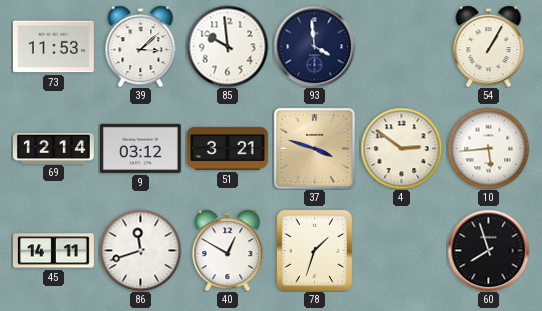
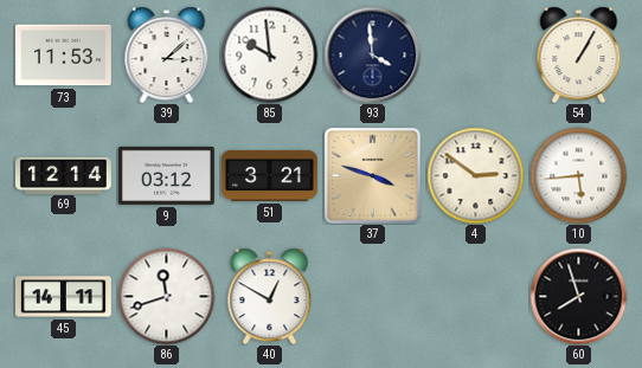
78: 1:33 -> none (314, 250)
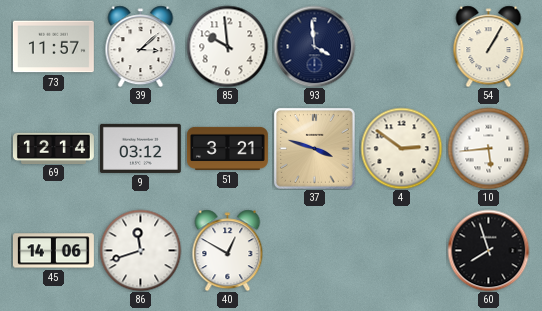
73: 11:53 -> 11:57 (53, 47)
45: 14:11 -> 14:06 (53, 251)
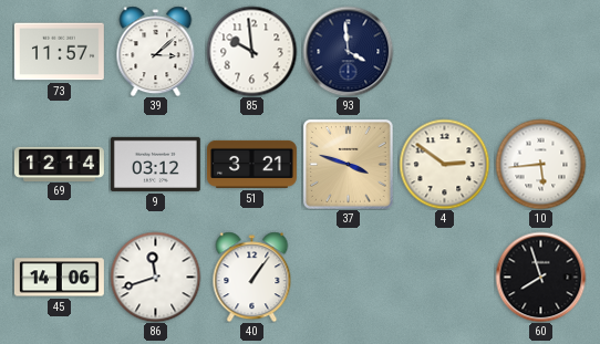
54: 1:05 -> none (489, 46)
40: 12:50 -> 1:06 (252, 277)
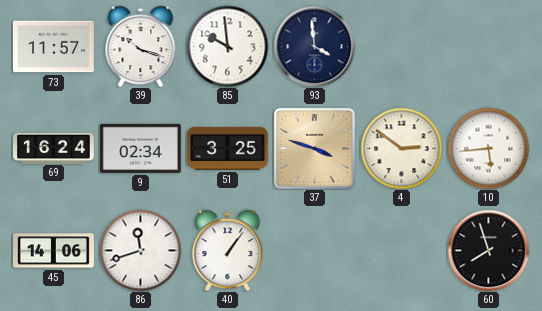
39: 3:08 -> 10:18 (141, 46)
69: 12:14 -> 16:24 (53, 148)
9: 03:12 -> 02:34 (140, 148)
51: 3:21 -> 3:25 (227, 148)
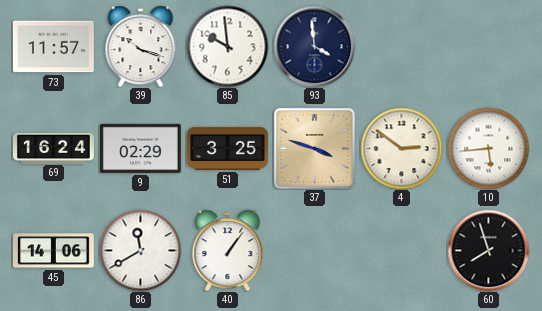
9: 02:34 -> 02:29 (140, 148)
86: 11:42 -> 11:40 (140, 250)
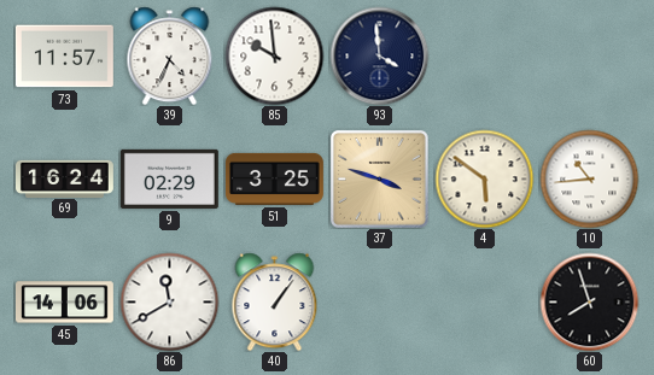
39: 10:18 -> 4:34 (170, 55)
4: 2:51 -> 5:51 (484, 178)
10: 5:44 -> 10:44 (589, 178)
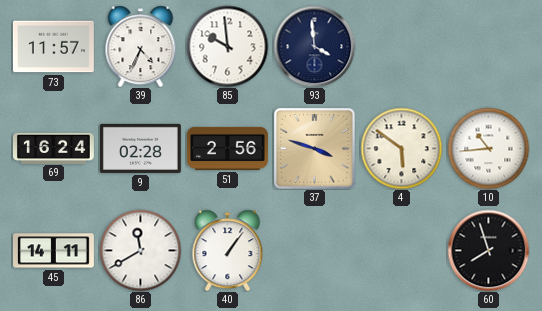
9: 02:29 -> 02:28 (140, 148)
51: 3:25 -> 2:56 (227, 148)
45: 14:06 -> 14:11 (53, 251)
